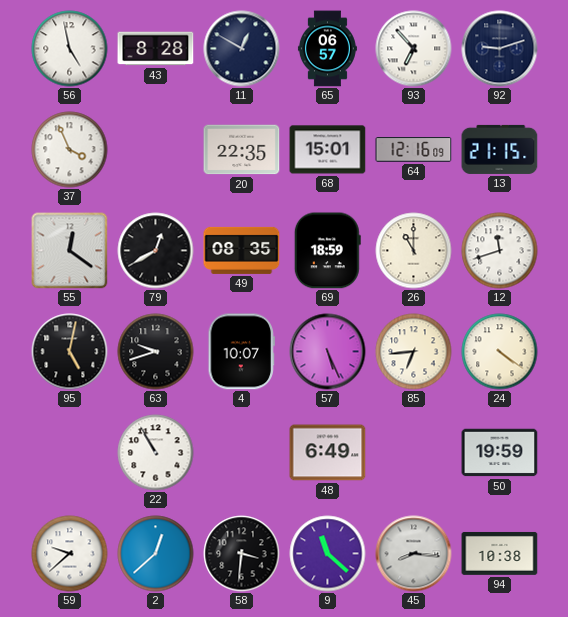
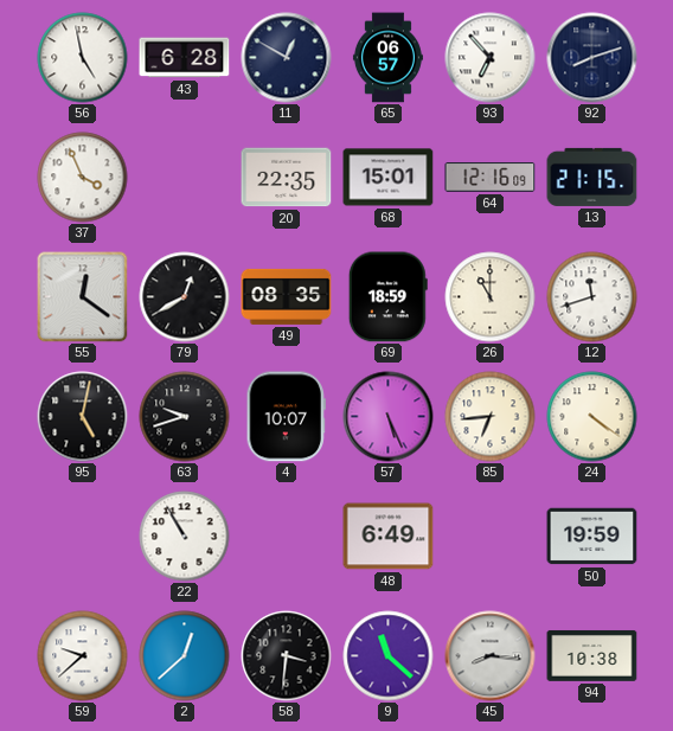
43: 8:28 -> 6:28 (185, 58)
92: 9:12 -> 8:12 (592, 58)
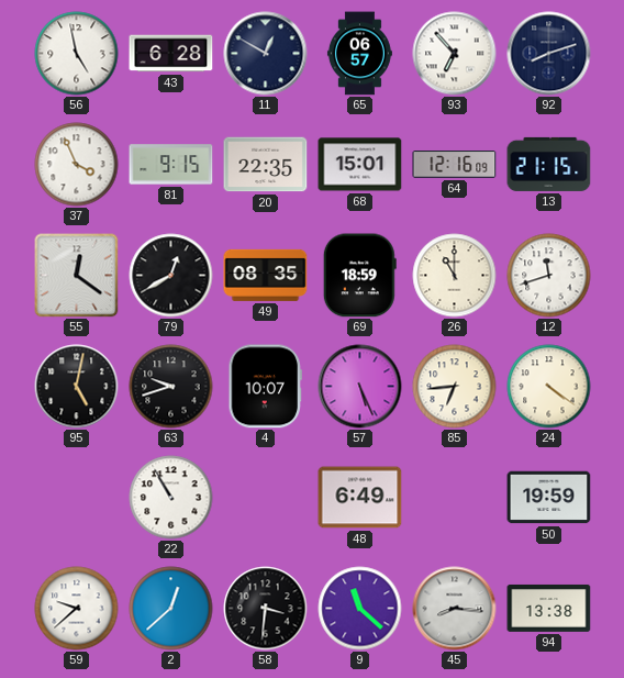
81: none -> 9:15 (171, 165)
94: 10:38 -> 13:38 (549, 609)
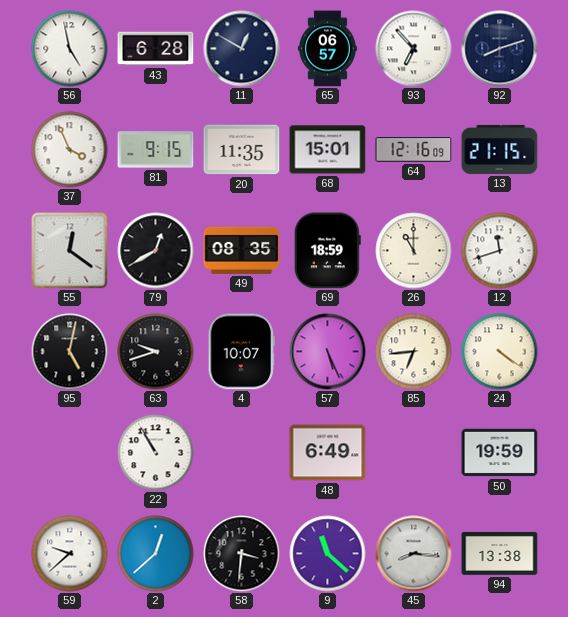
20: 22:35 -> 11:35 (242, 150)
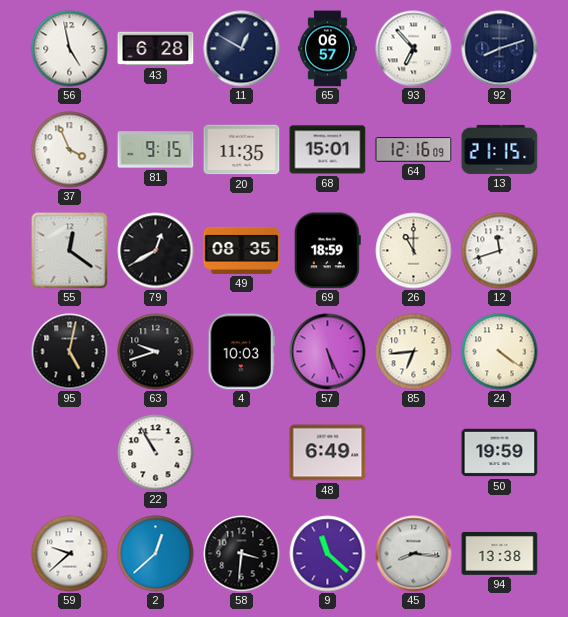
4: 10:07 -> 10:03 (241, 352)
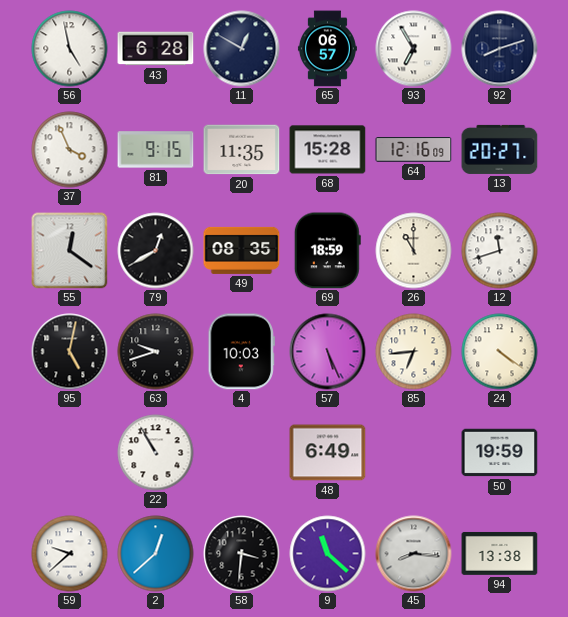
93: 6:53 -> 6:55 (414, 49)
68: 15:01 -> 15:28 (328, 150)
13: 21:15 -> 20:27 (500, 149)
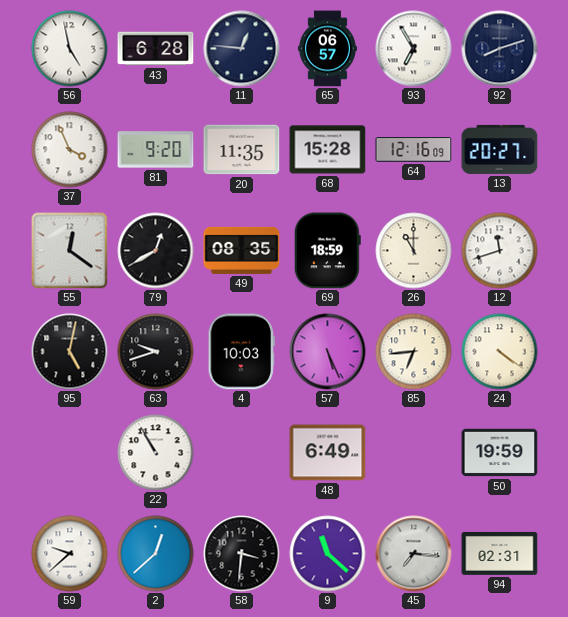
11: 12:50 -> 12:46 (242, 49)
81: 9:15 -> 9:20 (156, 150)
45: 8:16 -> 7:16 (414, 554)
94: 13:38 -> 02:31 (500, 554)
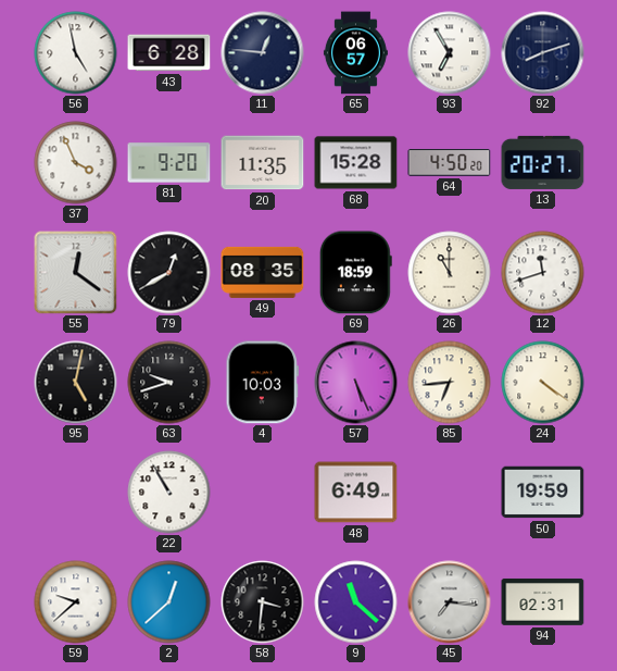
64: 12:16 -> 4:50 (450, 163)
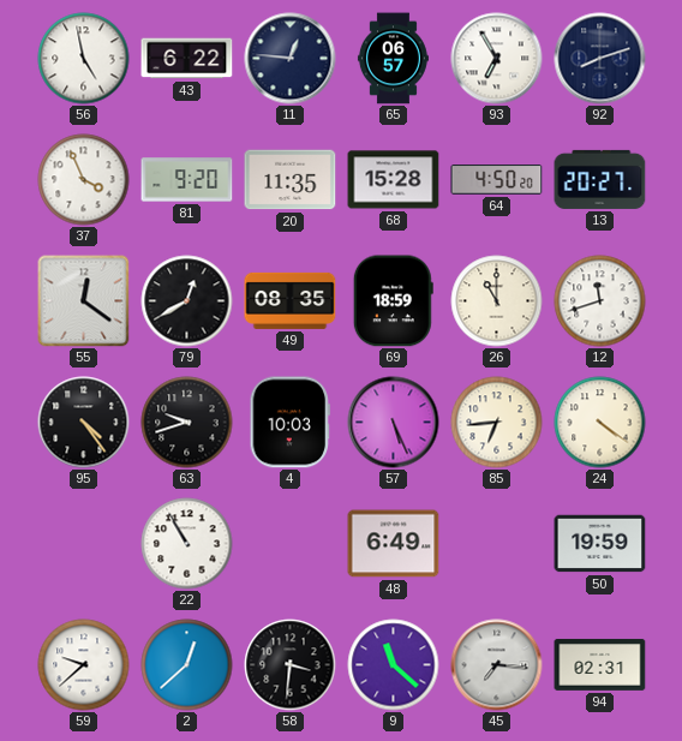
43: 6:28 -> 6:22 (187, 59)
95: 5:02 -> 4:24 (84, 423)
